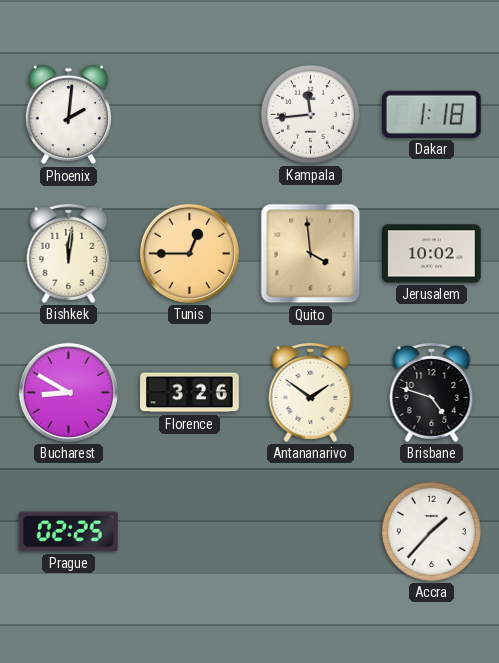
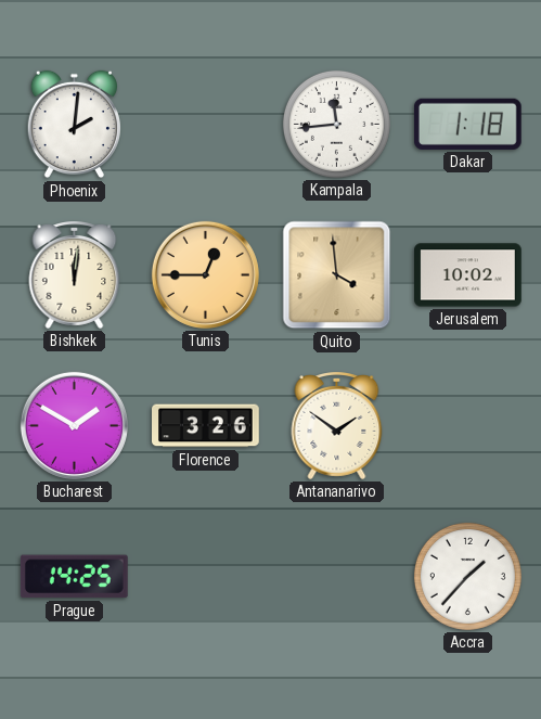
Bucharest: 8:50 -> 1:50 (74, 425)
Brisbane: 4:48 -> none (432, 393)
Prague: 02:25 -> 14:25 (74, 577)
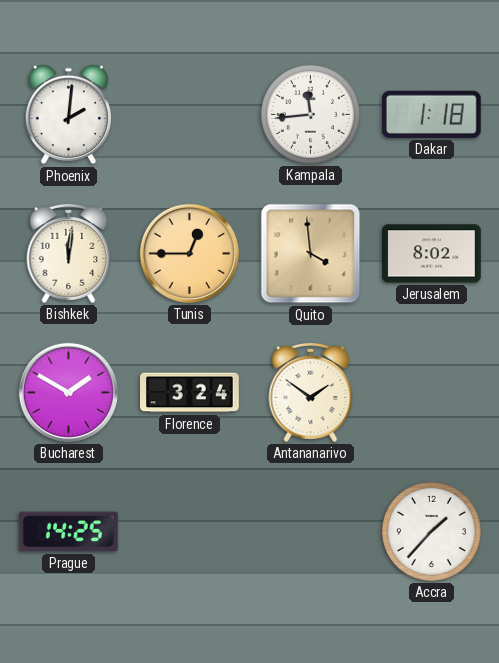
Jerusalem: 10:02 -> 8:02 (432, 254)
Florence: 3:26 -> 3:24 (190, 393)
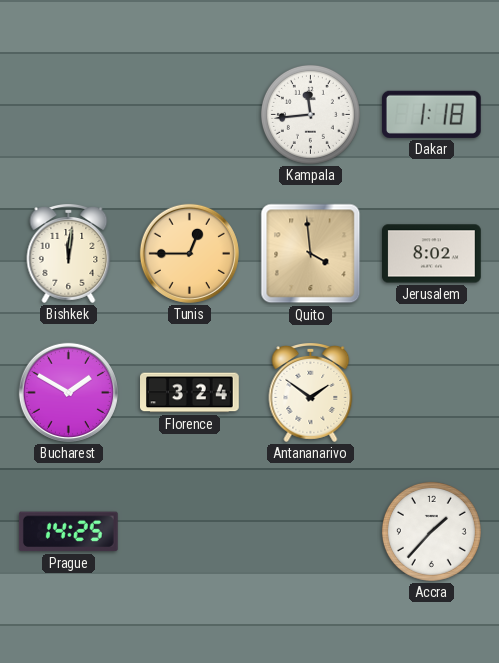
Phoenix: 2:01 -> none (68, 115)
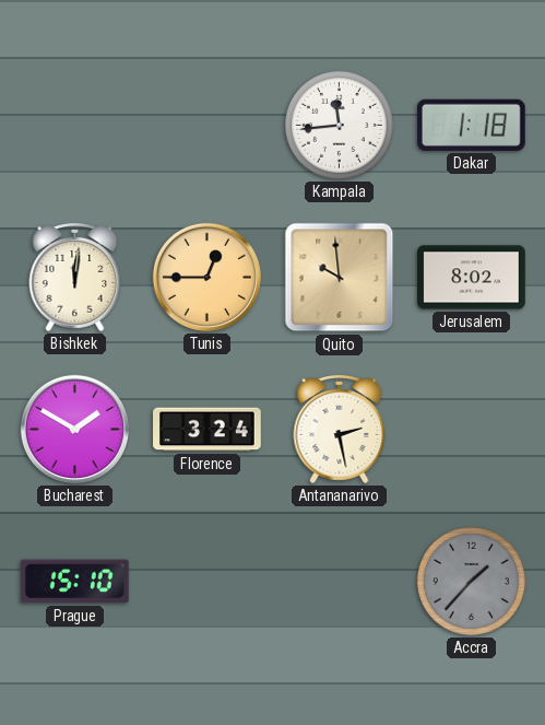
Quito: 3:59 -> 9:59 (340, 278)
Antananarivo: 1:51 -> 2:28 (340, 430)
Prague: 14:25 -> 15:10 (74, 582)
Accra dial: white -> grey (471, 581)
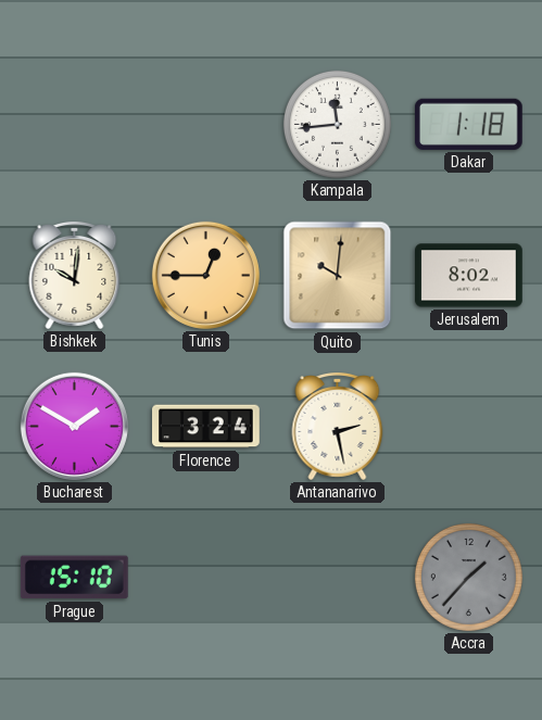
Bishkek: 12:01 -> 10:01 (75, 276)
Quito: 9:59 -> 10:01 (338, 276)
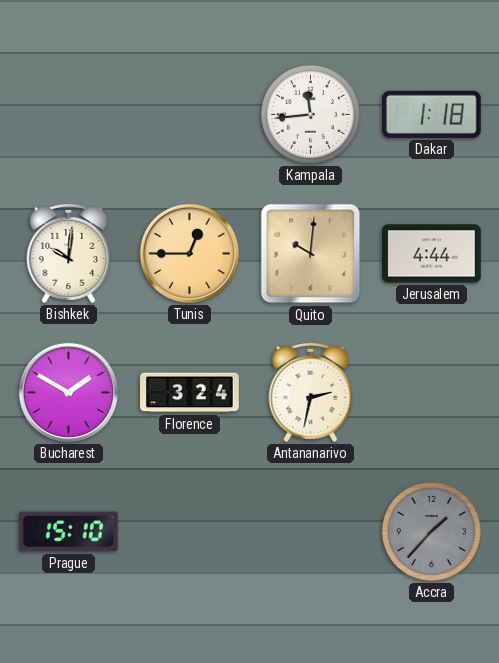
Jerusalem: 8:02 -> 4:44 (432, 254)
Antananarivo: 2:28 -> 2:32 (311, 393)
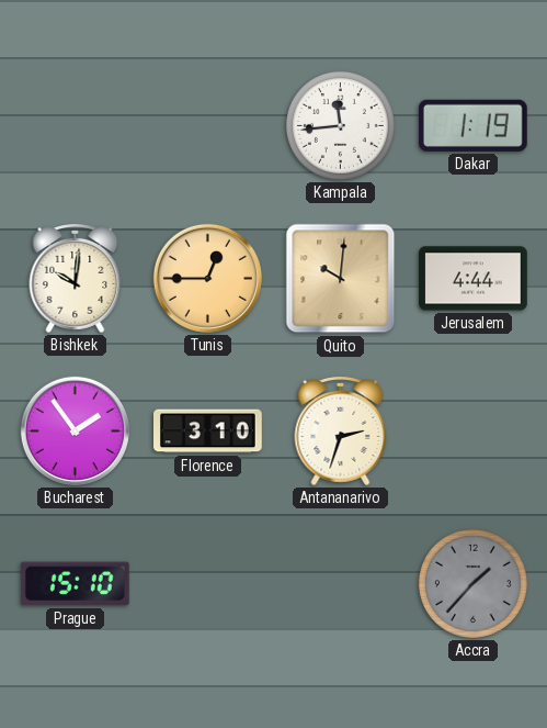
Dakar: 1:18 -> 1:19 (472, 125)
Bucharest: 1:50 -> 1:54 (75, 430)
Florence: 3:24 -> 3:10 (208, 432)
Antananarivo: 2:32 -> 2:33 (341, 432)
